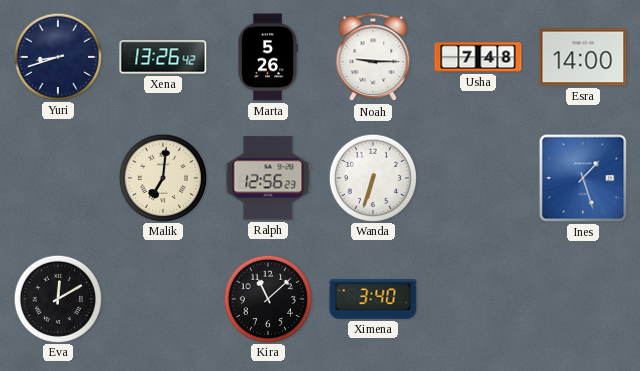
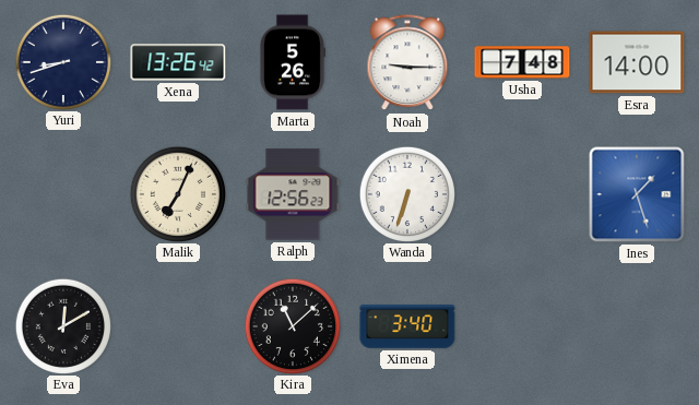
Malik: 7:01 -> 7:04 (177, 193)
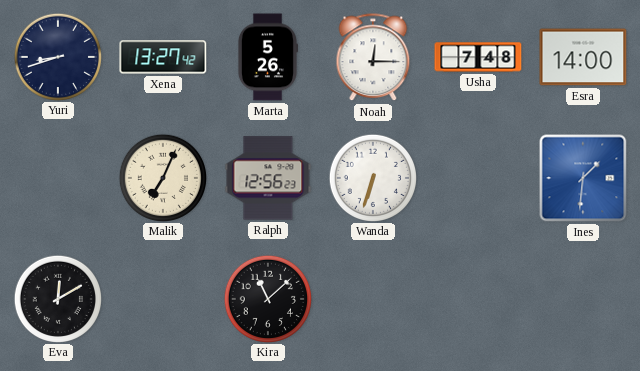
Xena: 13:26 -> 13:27 (163, 57)
Noah: 9:15 -> 12:15 (373, 58)
Ines: 1:27 -> 1:31 (583, 178)
Ximena: 3:40 -> none (407, 326)
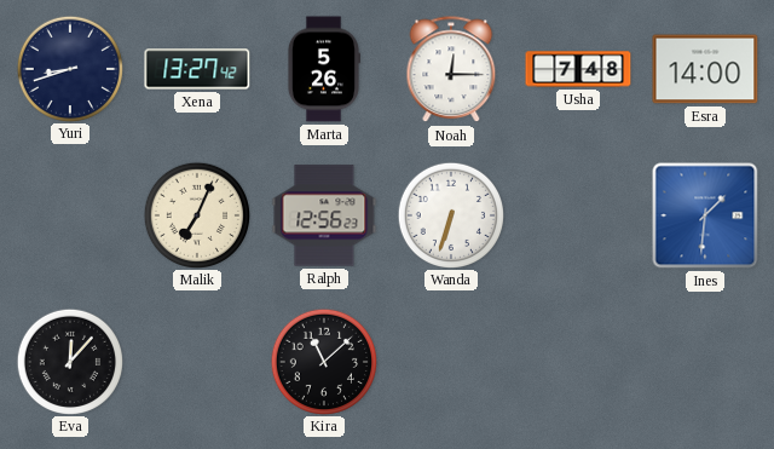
Eva: 12:10 -> 12:07 (69, 361)
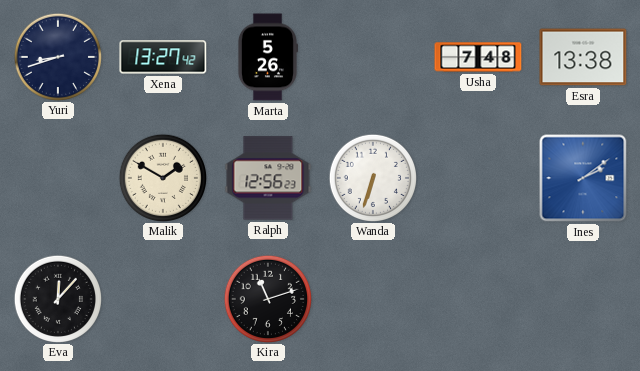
Noah: 12:15 -> none (451, 70)
Esra: 14:00 -> 13:38 (583, 57)
Malik: 7:04 -> 1:50 (162, 177)
Ines: 1:31 -> 2:09 (583, 178)
Kira: 11:08 -> 11:12 (267, 298)
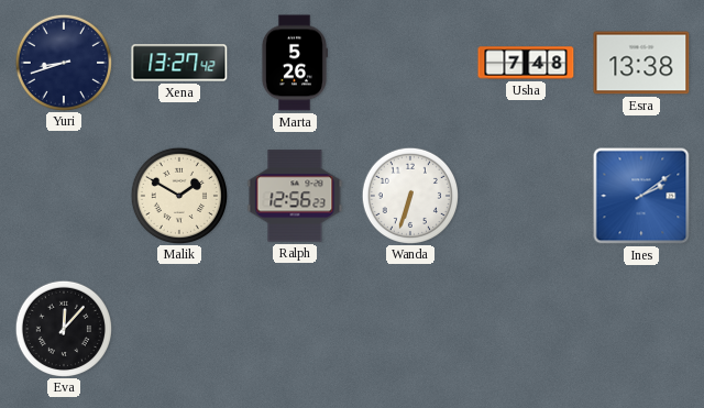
Kira: 11:12 -> none (267, 298)
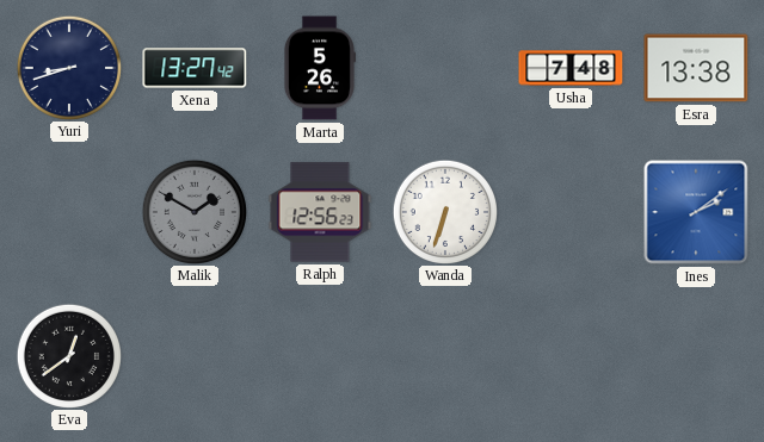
Malik dial: cream -> grey (193, 211)
Eva: 12:07 -> 12:39 (68, 355)
